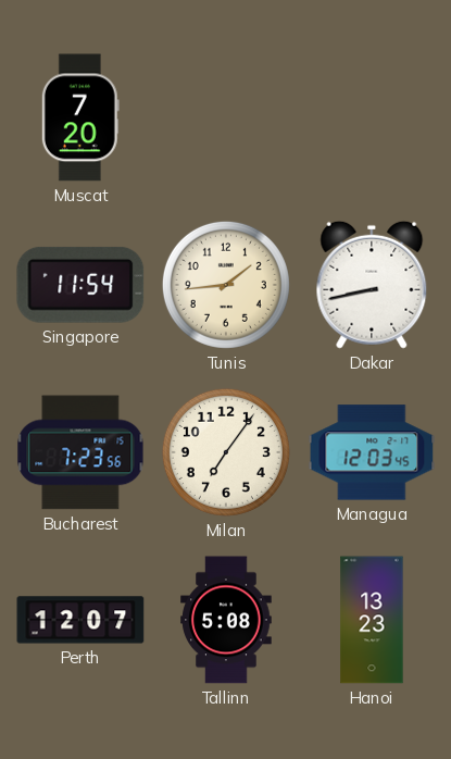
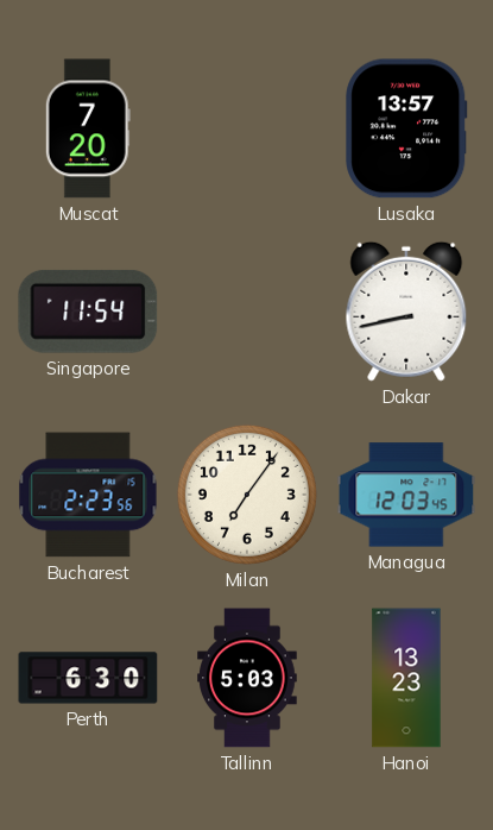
Lusaka: none -> 13:57 (406, 128)
Tunis: 1:44 -> none (226, 285)
Bucharest: 7:23 -> 2:23 (88, 495)
Perth: 12:07 -> 6:30 (88, 678)
Tallinn: 5:08 -> 5:03 (247, 678)
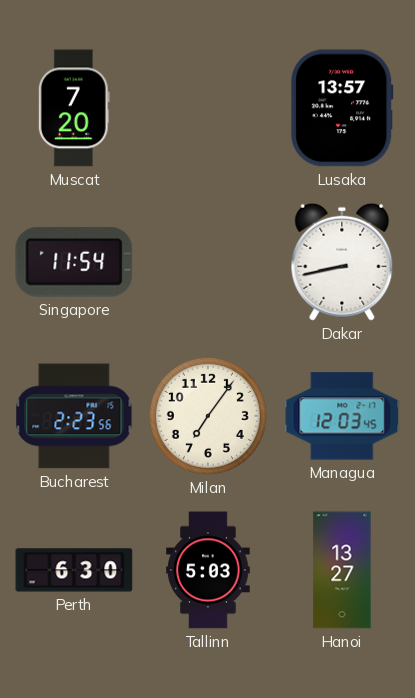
Hanoi: 13:23 -> 13:27 (342, 570)
